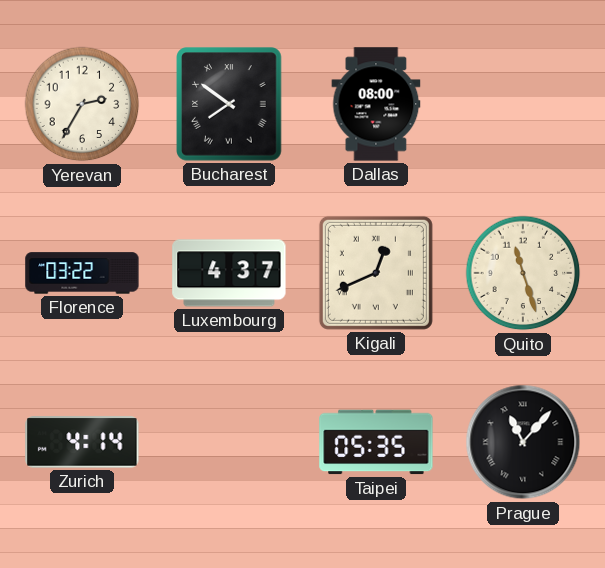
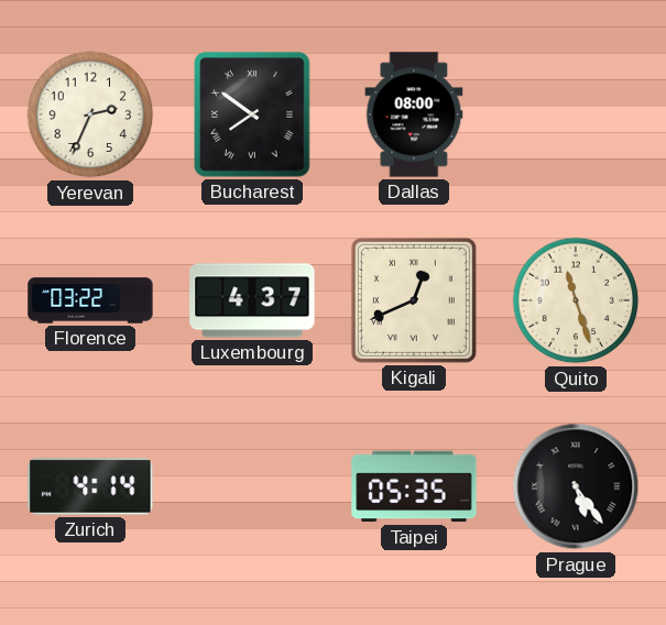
Yerevan: 2:35 -> 2:34 (90, 114)
Prague: 11:07 -> 5:24 (576, 486)
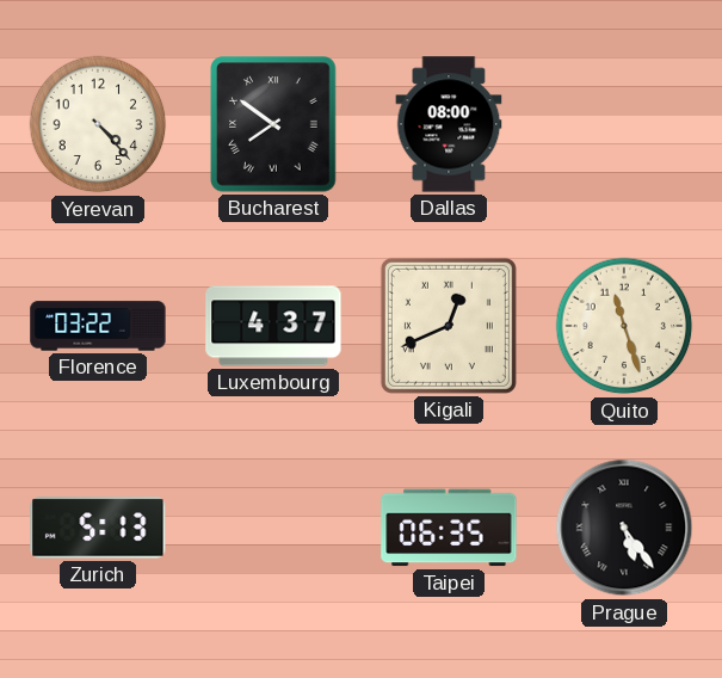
Yerevan: 2:34 -> 4:23 (98, 124)
Zurich: 4:14 -> 5:13 (98, 528)
Taipei: 05:35 -> 06:35 (449, 528)
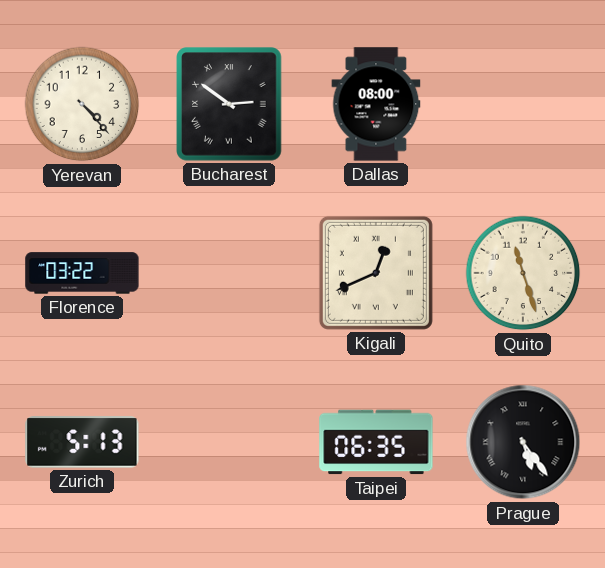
Bucharest: 7:51 -> 2:51 (229, 104)
Luxembourg: 4:37 -> none (273, 326)
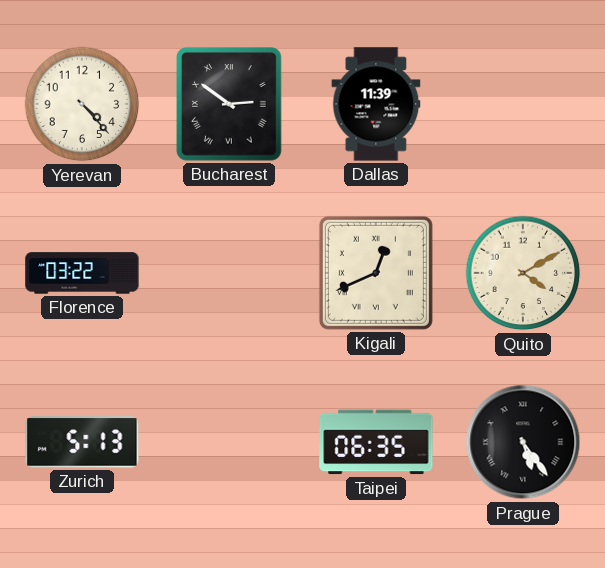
Dallas: 08:00 -> 11:39 (376, 104)
Quito: 11:27 -> 4:10 (523, 273)
